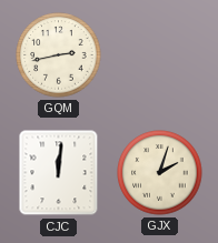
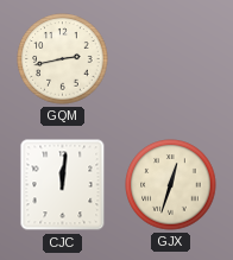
GJX: 2:03 -> 12:33 (171, 185)
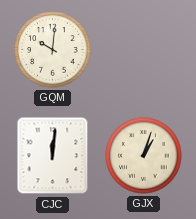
GQM: 2:43 -> 10:01 (53, 50)
GJX: 12:33 -> 1:03 (144, 156)
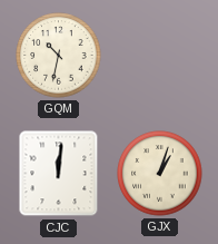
GQM: 10:01 -> 10:32 (59, 56)
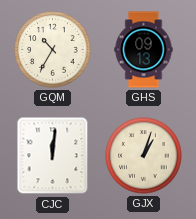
GQM: 10:32 -> 10:35 (53, 50)
GHS: none -> 09:13 (144, 50)
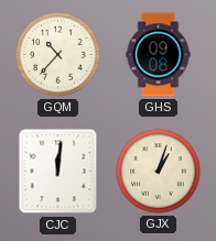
GQM: 10:35 -> 10:37 (58, 55)
GHS: 09:13 -> 09:08 (159, 55)
